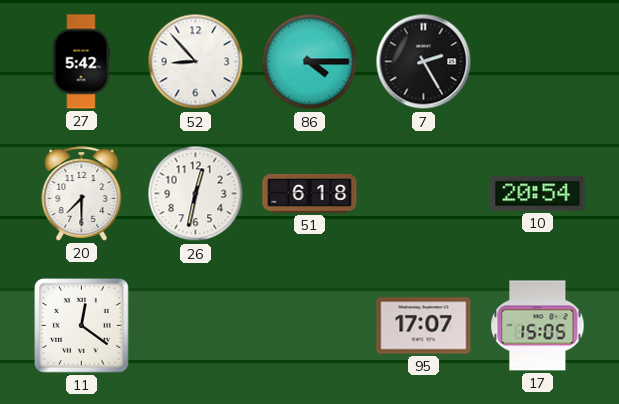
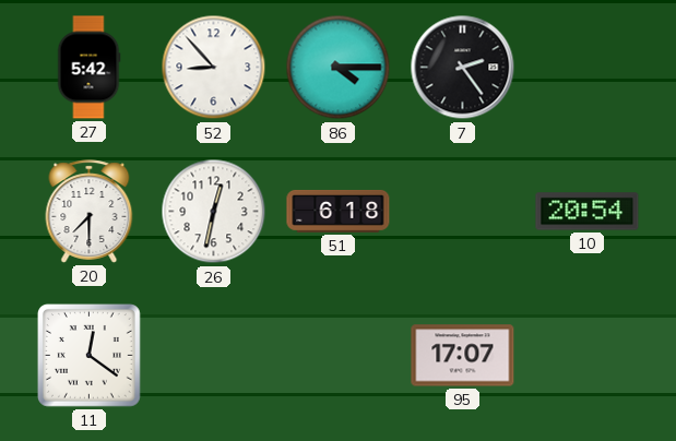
7: 2:25 -> 2:24 (463, 68)
17: 15:05 -> none (538, 326)
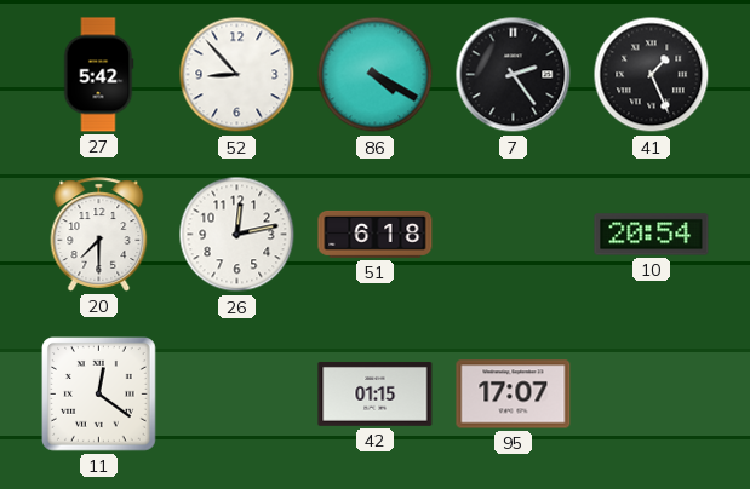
86: 4:15 -> 4:20 (376, 75)
41: none -> 1:26 (652, 75)
26: 12:32 -> 12:13 (237, 235)
42: none -> 01:15 (376, 393)
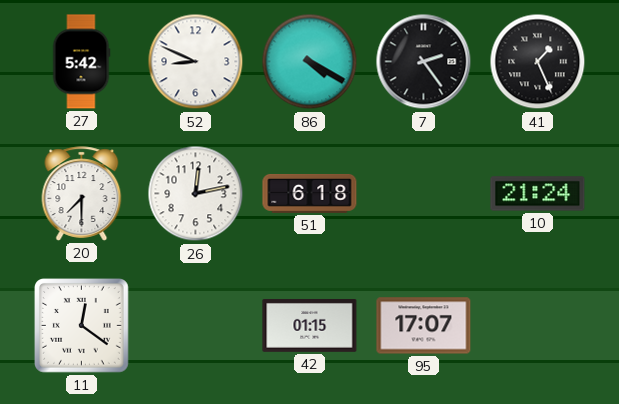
52: 8:53 -> 8:49 (196, 62)
10: 20:54 -> 21:24 (538, 194)
